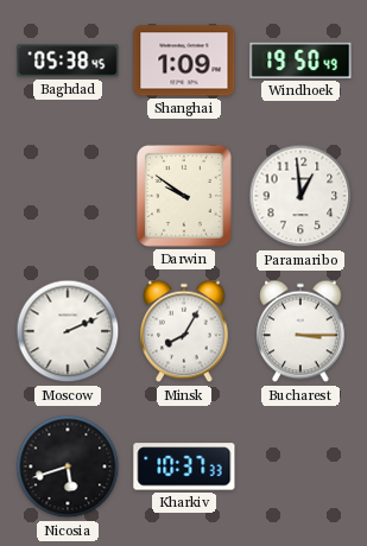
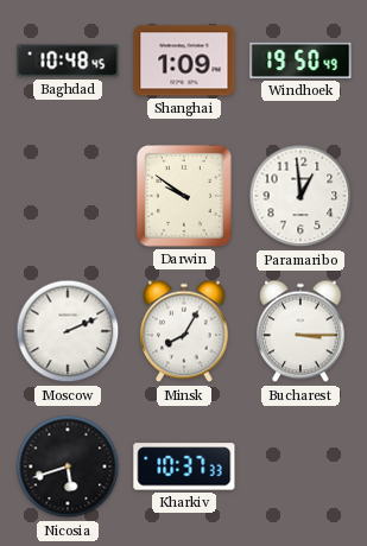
Baghdad: 05:38 -> 10:48 (68, 61)
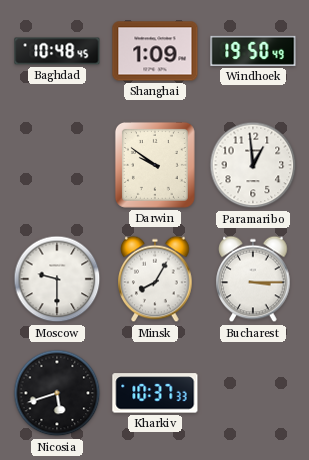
Moscow: 2:11 -> 9:30 (57, 279)
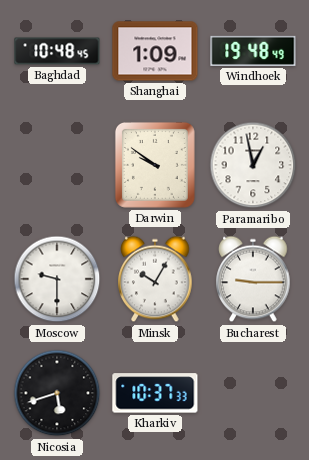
Windhoek: 19:50 -> 19:48 (253, 51)
Paramaribo: 12:59 -> 12:58 (253, 165)
Minsk: 8:05 -> 10:05 (155, 279)
Bucharest: 3:15 -> 9:15 (253, 279)
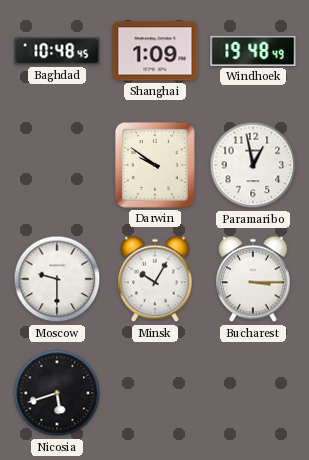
Bucharest: 9:15 -> 3:15 (253, 279)
Kharkiv: 10:37 -> none (155, 393)
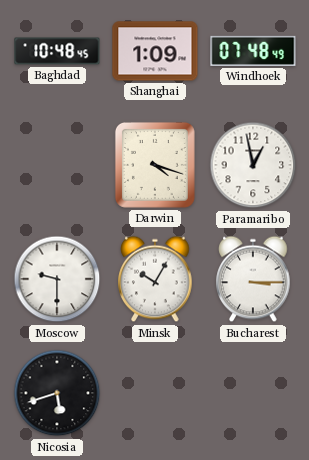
Windhoek: 19:48 -> 07:48 (253, 51)
Darwin: 9:51 -> 4:18 (155, 165)
